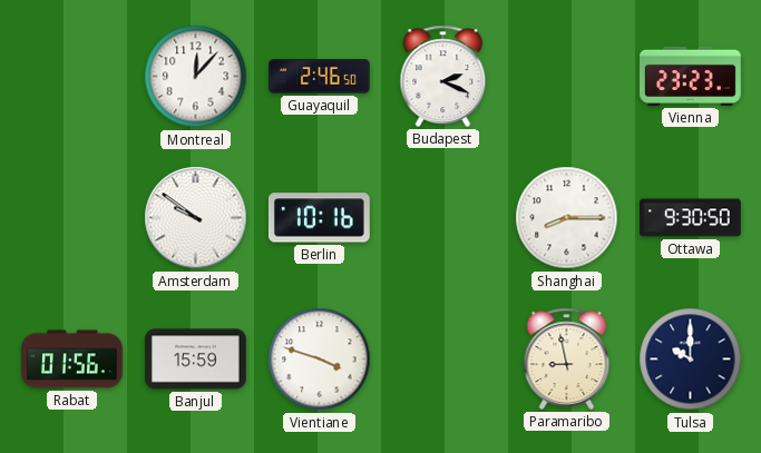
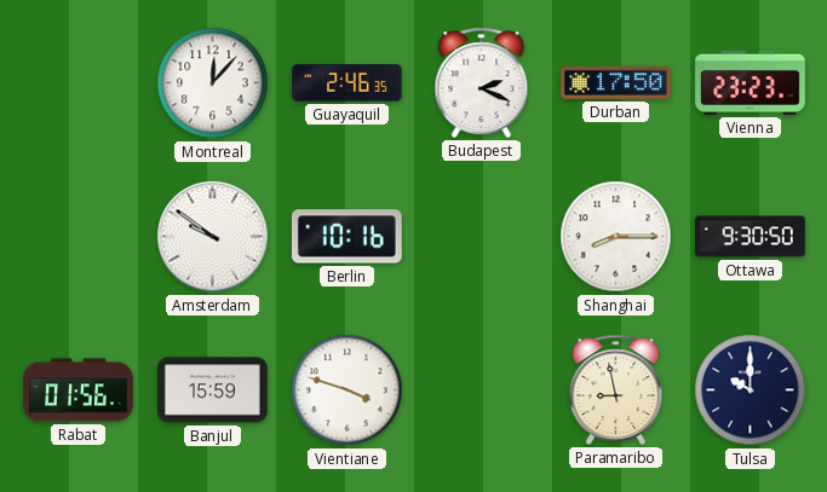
Guayaquil: 2:46:50 -> 2:46:35 (348, 83)
Durban: none -> 17:50 (616, 82)
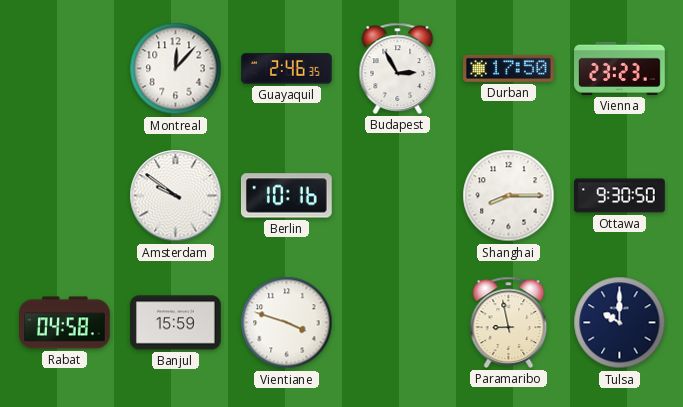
Budapest: 2:19 -> 2:55 (398, 68)
Rabat: 01:56 -> 04:58 (65, 323)
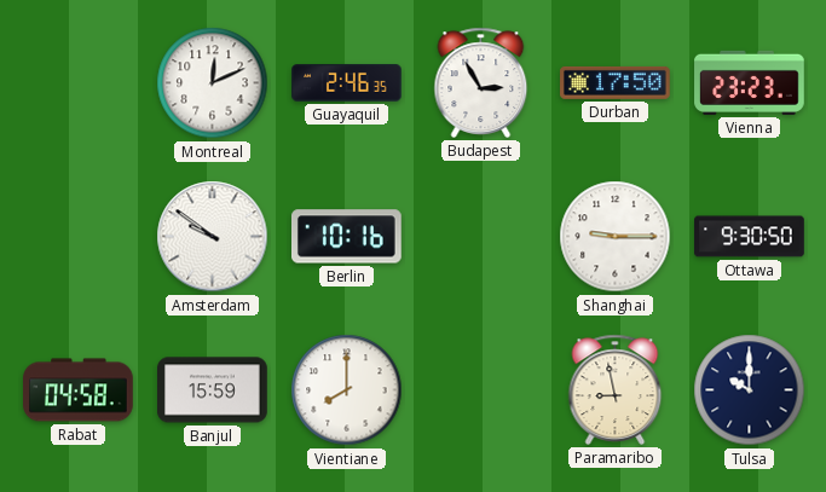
Montreal: 12:07 -> 12:11 (213, 83)
Shanghai: 8:15 -> 9:15 (616, 237)
Vientiane: 3:48 -> 8:00 (347, 390)
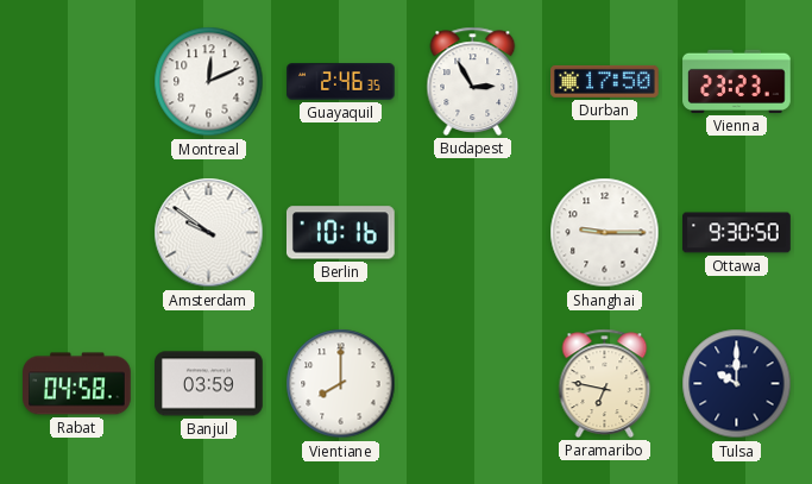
Banjul: 15:59 -> 03:59 (209, 384)
Paramaribo: 8:58 -> 6:47 (605, 383)
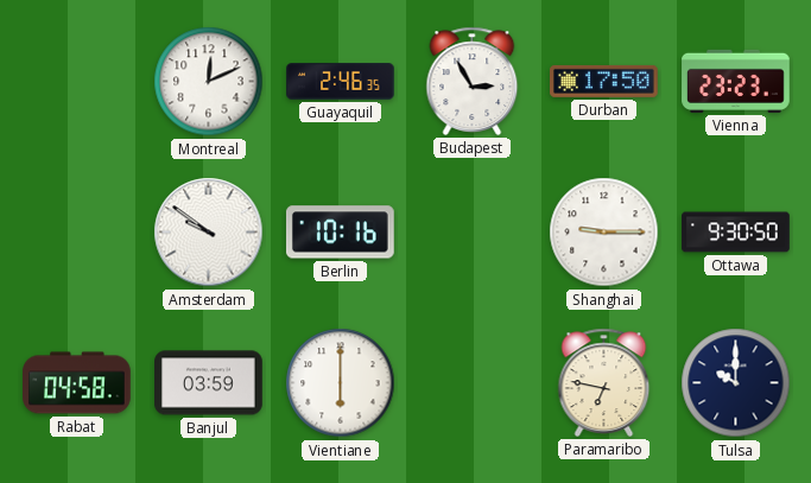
Vientiane: 8:00 -> 6:00 (341, 383)
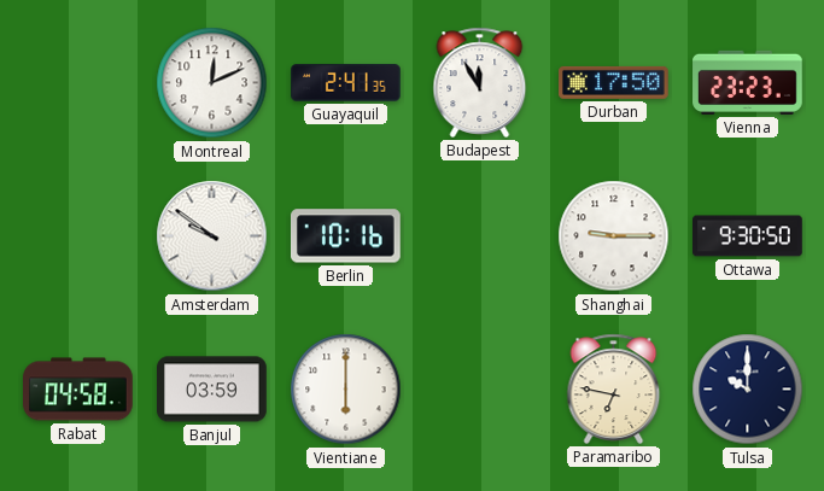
Guayaquil: 2:46 -> 2:41 (346, 83)
Budapest: 2:55 -> 11:55 (480, 82)
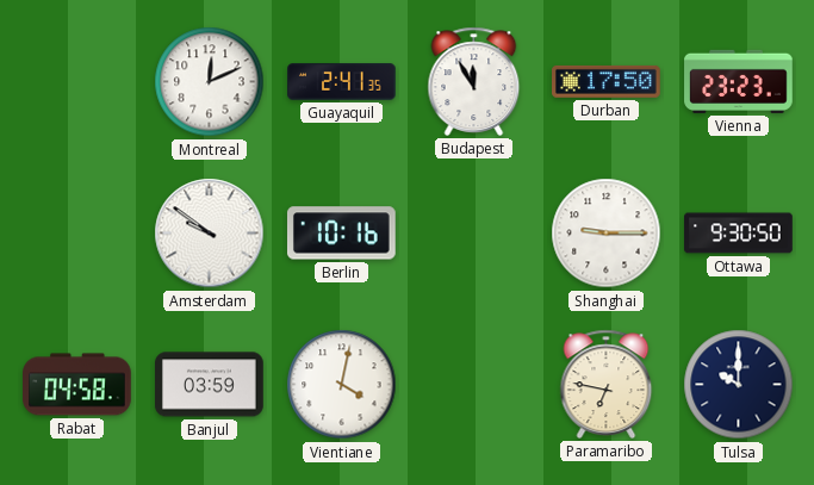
Vientiane: 6:00 -> 4:02 (342, 385)
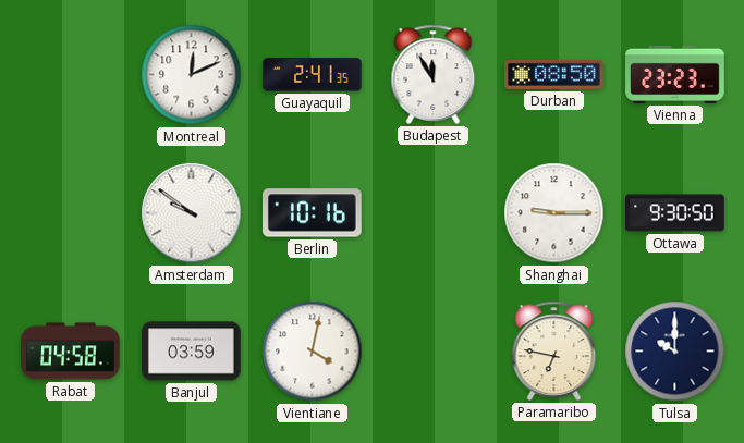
Durban: 17:50 -> 08:50 (554, 74)
